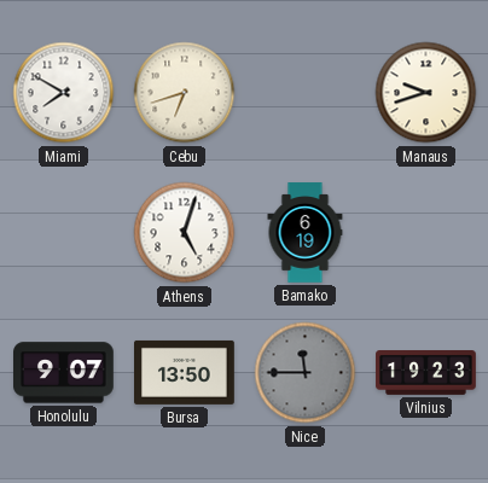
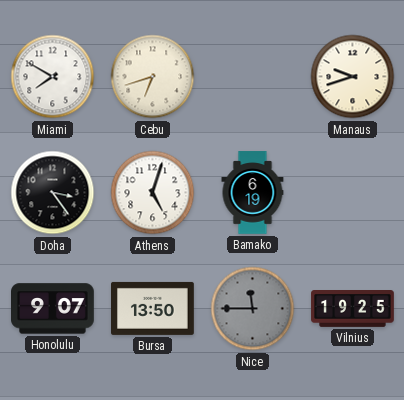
Doha: none -> 3:24 (53, 193)
Vilnius: 19:23 -> 19:25 (353, 309)
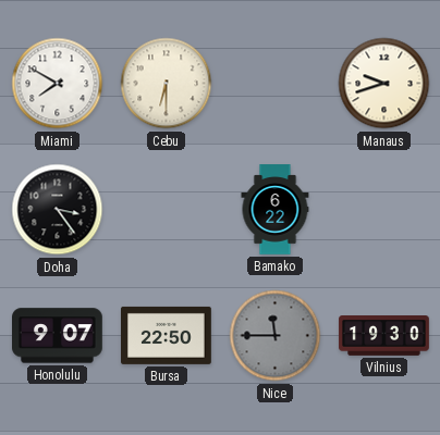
Cebu: 6:42 -> 6:30 (167, 84)
Athens: 5:03 -> none (153, 193)
Bamako: 6:19 -> 6:22 (276, 210)
Bursa: 13:50 -> 22:50 (167, 335)
Vilnius: 19:25 -> 19:30 (384, 336)
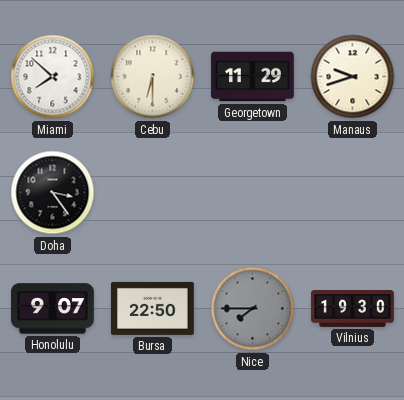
Miami: 7:50 -> 7:52 (53, 77)
Georgetown: none -> 11:29 (253, 77)
Bamako: 6:22 -> none (276, 210)
Nice: 11:45 -> 7:45 (253, 309)
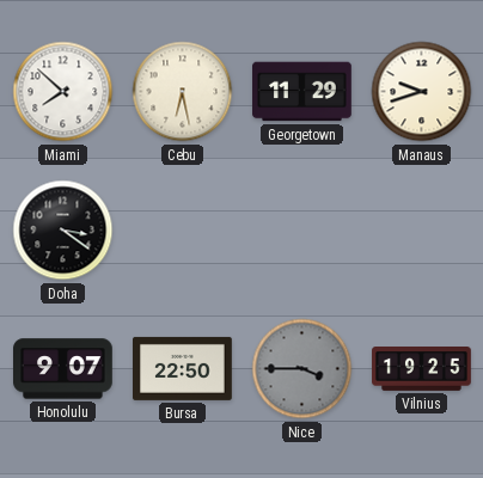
Cebu: 6:30 -> 6:28 (183, 92)
Doha: 3:24 -> 3:21 (63, 231)
Nice: 7:45 -> 3:45 (302, 369)
Vilnius: 19:30 -> 19:25 (422, 369)
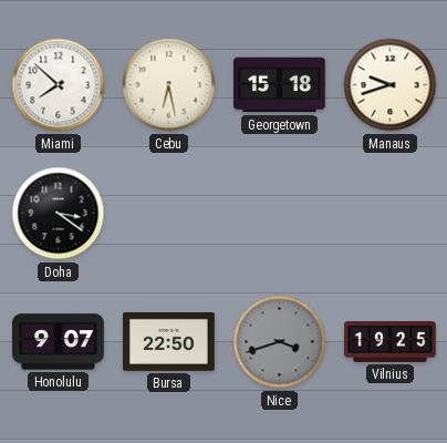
Georgetown: 11:29 -> 15:18 (280, 85)
Nice: 3:45 -> 3:42 (280, 342)
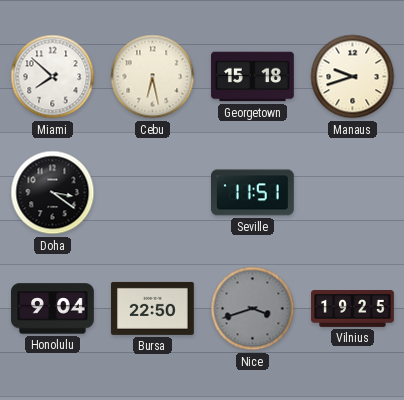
Seville: none -> 11:51 (253, 193)
Honolulu: 9:07 -> 9:04 (53, 309)
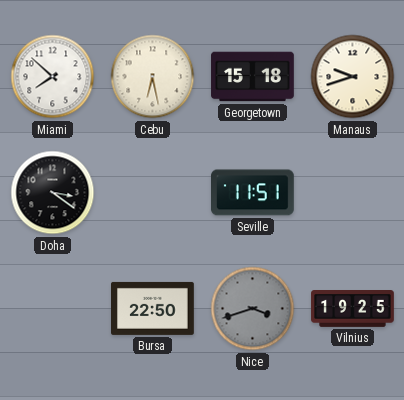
Honolulu: 9:04 -> none (53, 309)
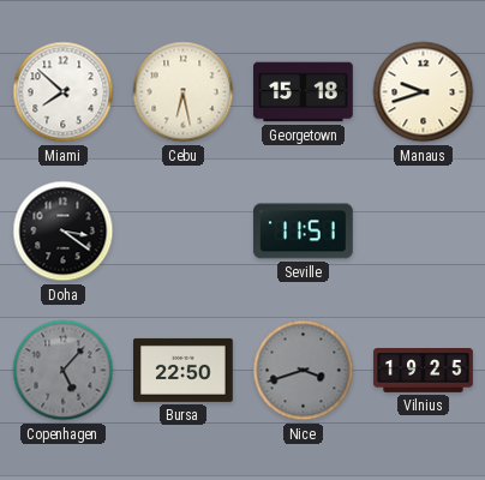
Copenhagen: none -> 5:07 (64, 371)
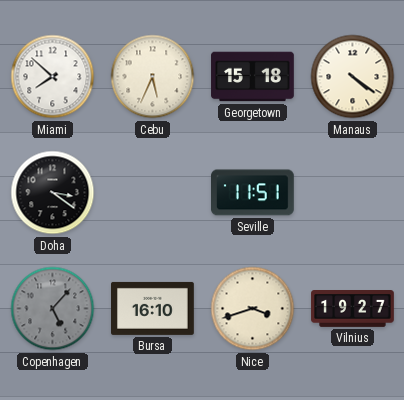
Cebu: 6:28 -> 5:34 (153, 77)
Manaus: 9:42 -> 4:21 (353, 77)
Bursa: 22:50 -> 16:10 (153, 308)
Nice dial: grey -> cream (253, 309)
Vilnius: 19:25 -> 19:27 (353, 309)
